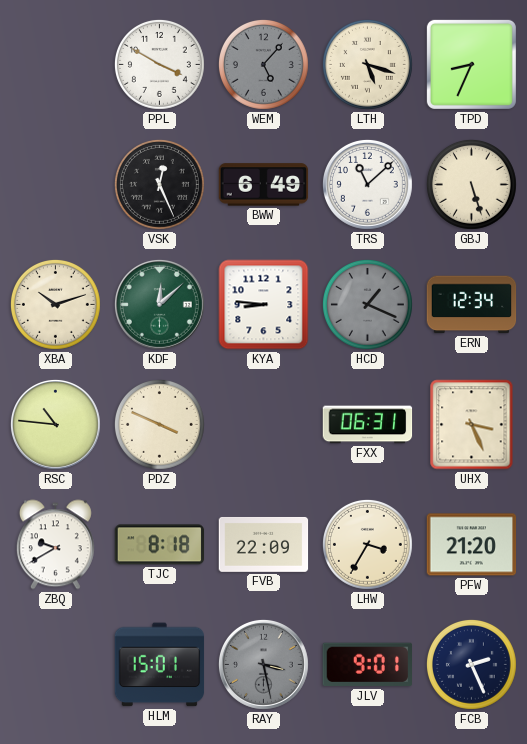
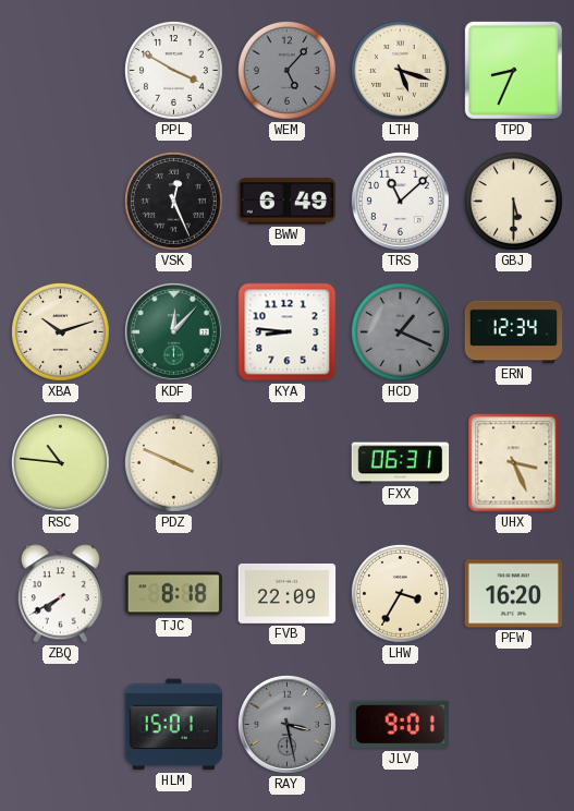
GBJ: 5:27 -> 5:30 (513, 201)
KDF: 12:08 -> 12:07 (173, 331)
ZBQ: 9:40 -> 7:40 (60, 594)
PFW: 21:20 -> 16:20 (514, 594)
FCB: 2:26 -> none (471, 664)
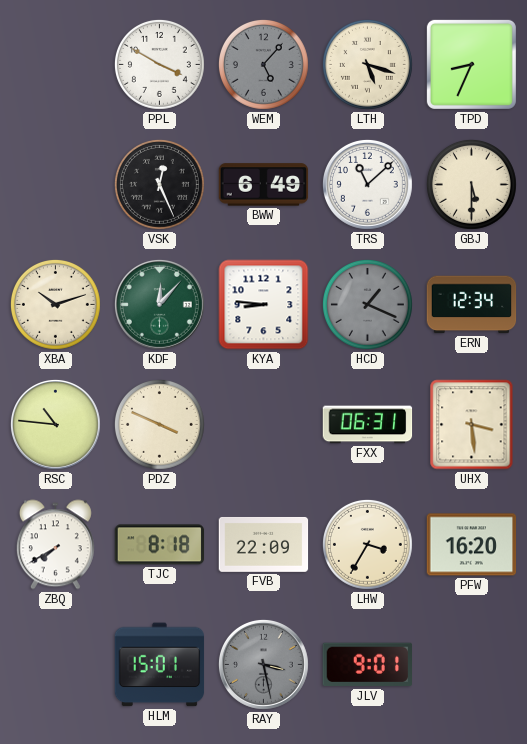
UHX: 3:26 -> 3:29 (472, 425)
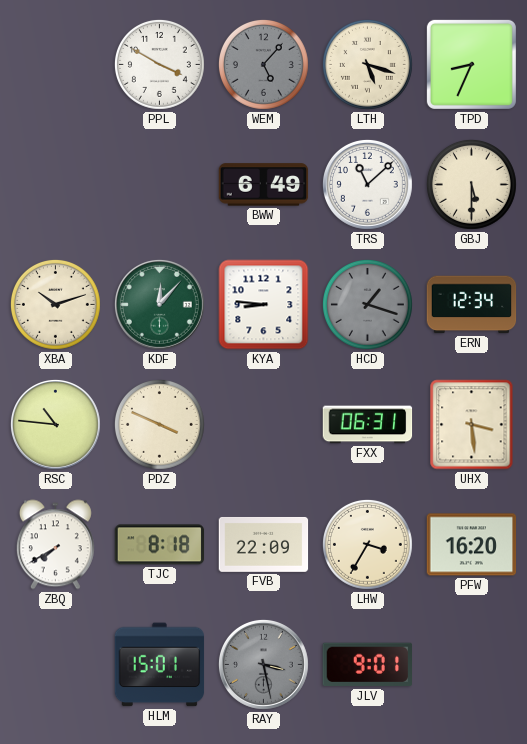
VSK: 12:26 -> none (159, 184)
HCD: 1:19 -> 1:18 (367, 304)
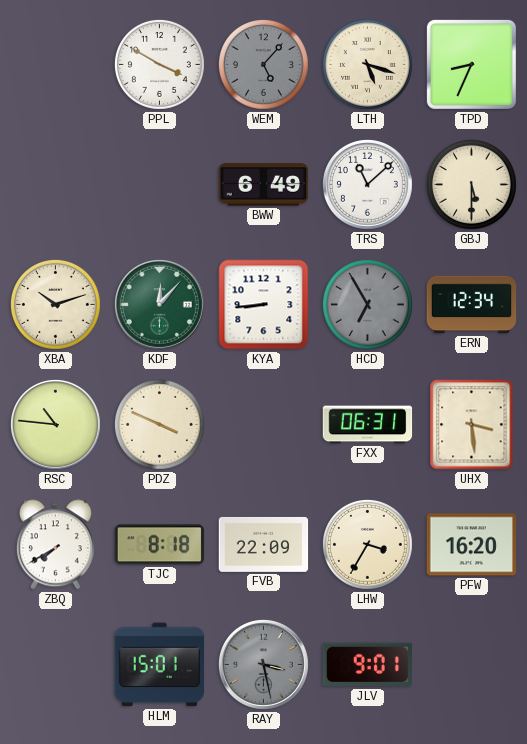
KYA: 8:46 -> 8:44 (264, 305)
HCD: 1:18 -> 6:55 (367, 304)
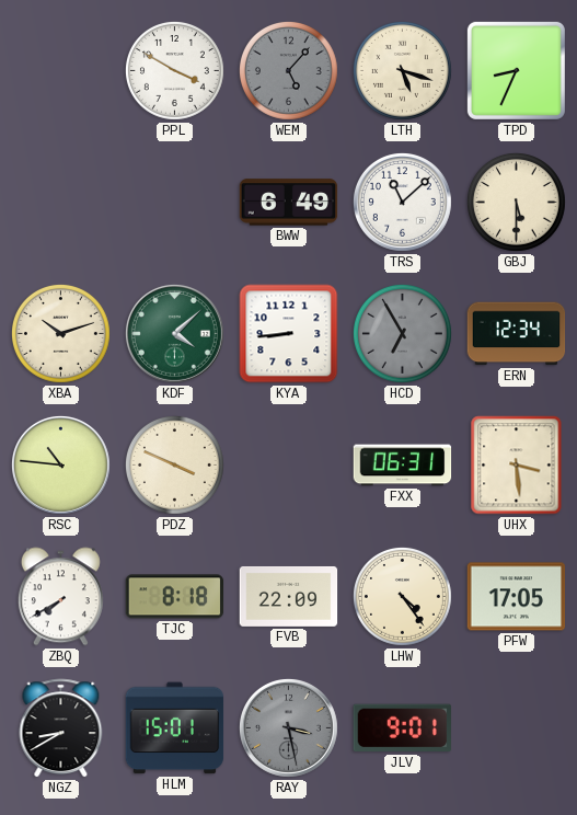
KDF: 12:07 -> 4:08 (174, 333)
LHW: 3:35 -> 4:24 (402, 596)
PFW: 16:20 -> 17:05 (517, 597)
NGZ: none -> 8:40 (61, 728)
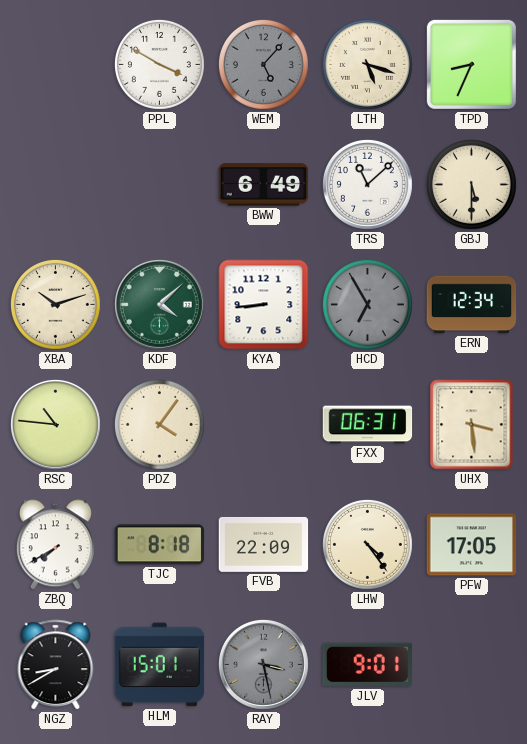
PDZ: 3:49 -> 4:06 (159, 424)
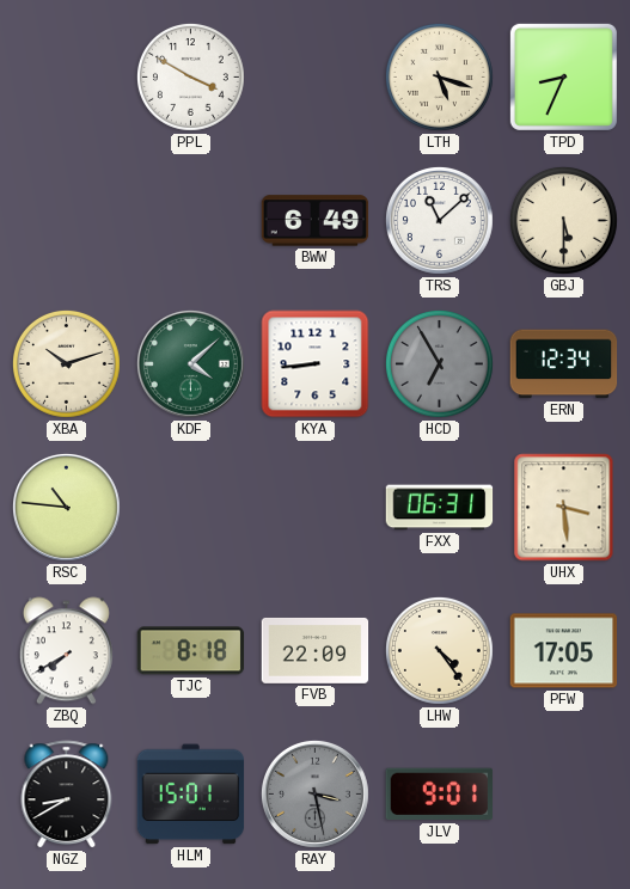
WEM: 5:07 -> none (263, 64)
PDZ: 4:06 -> none (159, 424)
